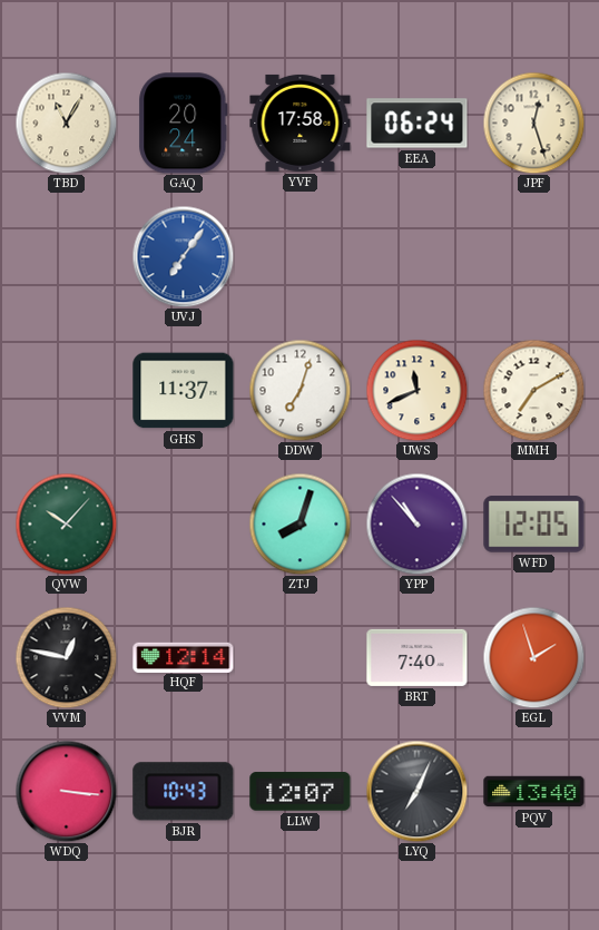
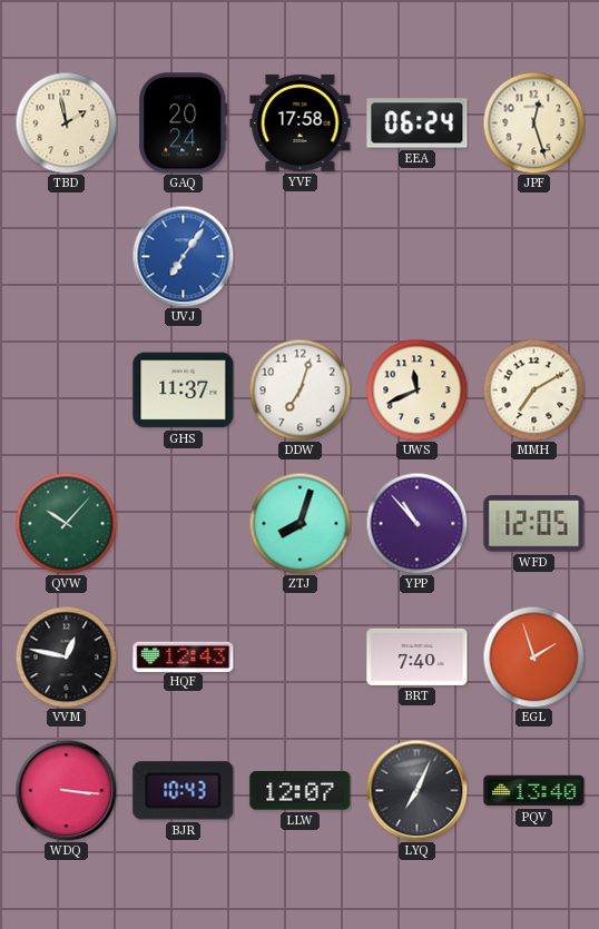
TBD: 11:05 -> 1:58 (66, 122)
HQF: 12:14 -> 12:43 (184, 656)
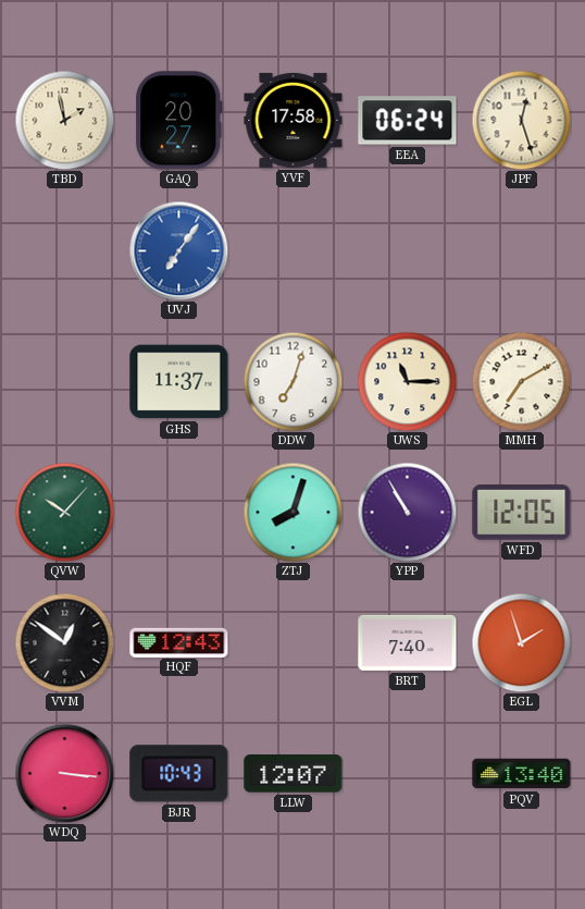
GAQ: 20:24 -> 20:27 (179, 121)
UWS: 11:41 -> 11:15 (407, 381)
YPP: 10:53 -> 10:55 (407, 512)
VVM: 12:47 -> 12:51 (64, 642)
LYQ: 7:04 -> none (416, 790)
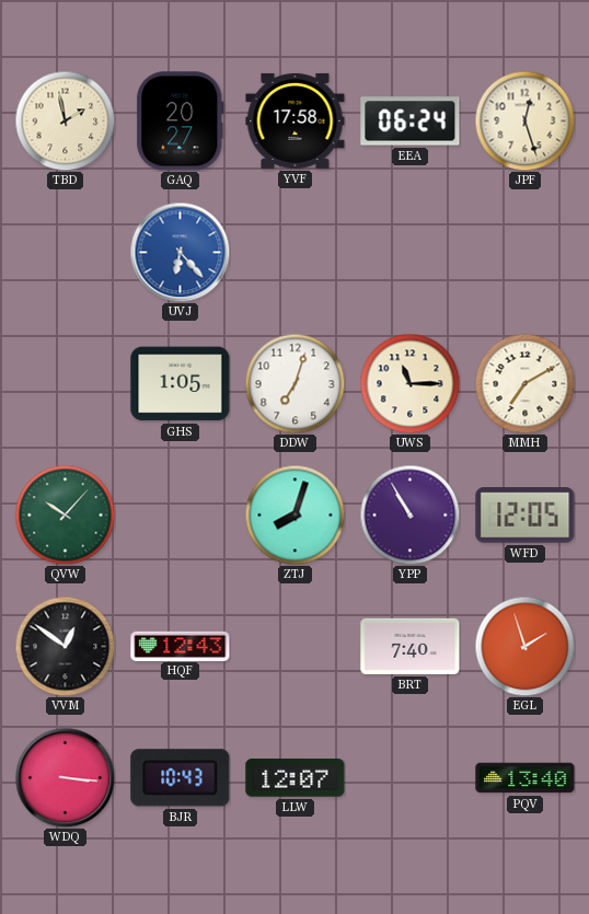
UVJ: 7:06 -> 6:23 (180, 252)
GHS: 11:37 -> 1:05 (181, 384)
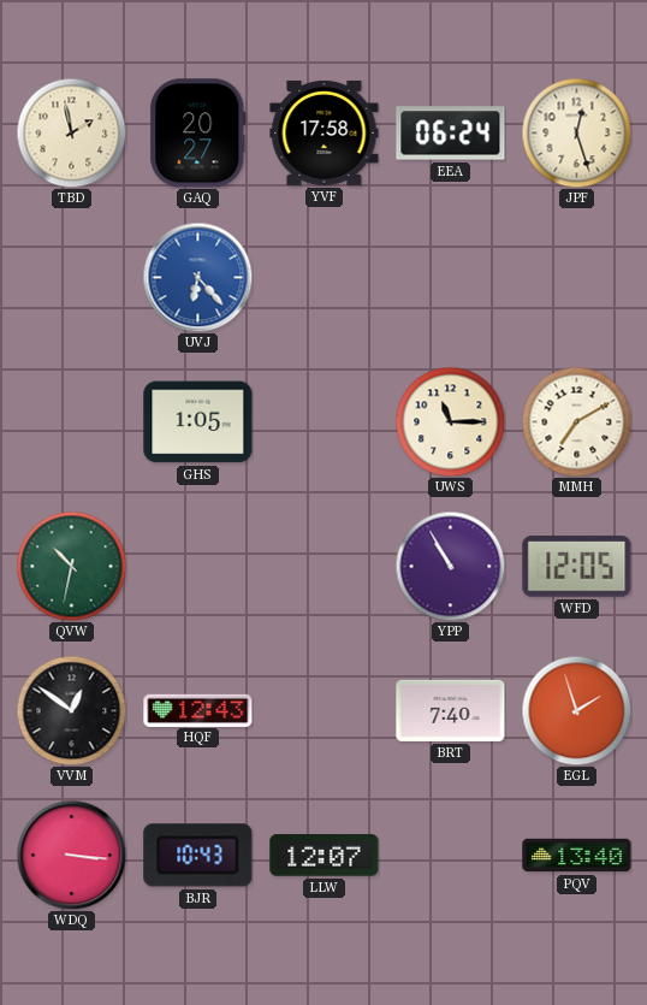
DDW: 7:03 -> none (294, 383)
QVW: 10:07 -> 10:32 (71, 566)
ZTJ: 8:03 -> none (294, 514)
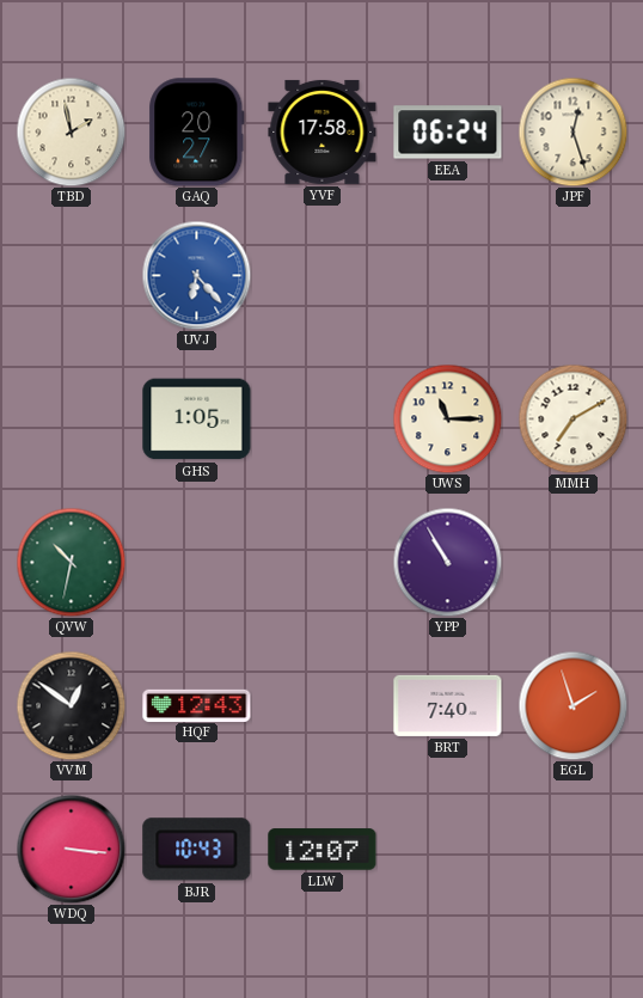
WFD: 12:05 -> none (577, 567)
PQV: 13:40 -> none (577, 856)
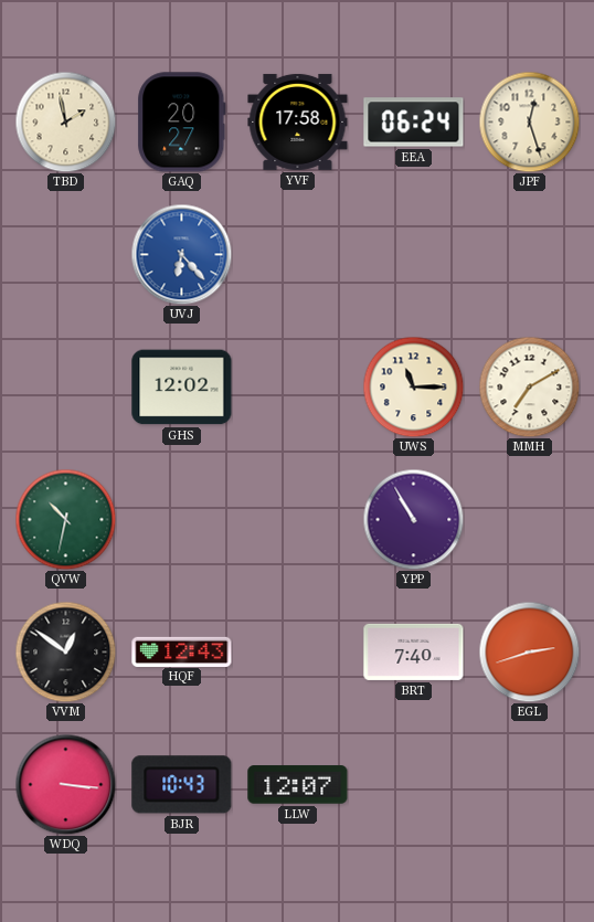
GHS: 1:05 -> 12:02 (182, 388)
EGL: 1:57 -> 2:42 (529, 651)
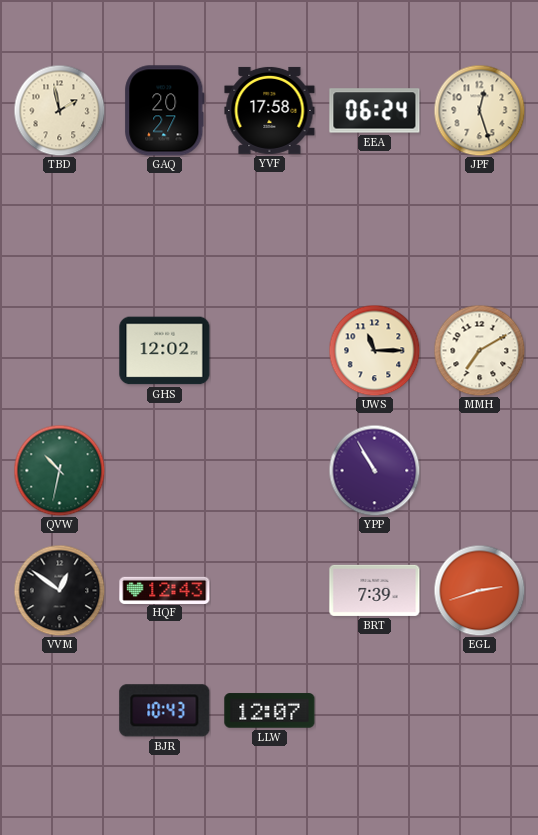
UVJ: 6:23 -> none (181, 254)
BRT: 7:40 -> 7:39 (375, 590)
WDQ: 3:16 -> none (65, 784)
